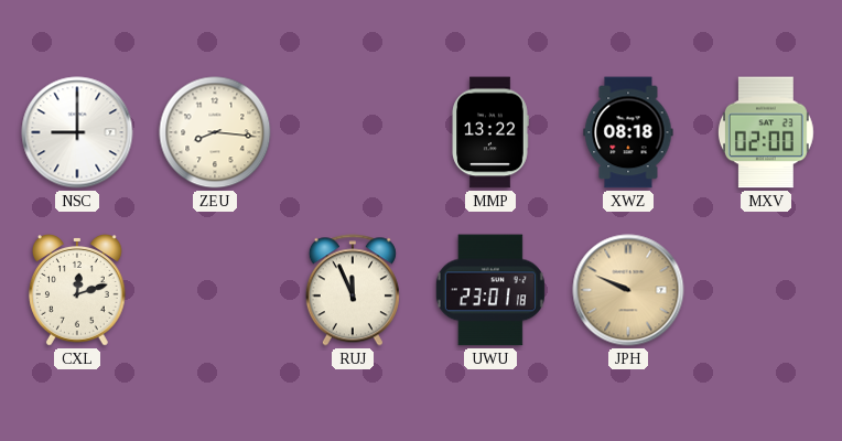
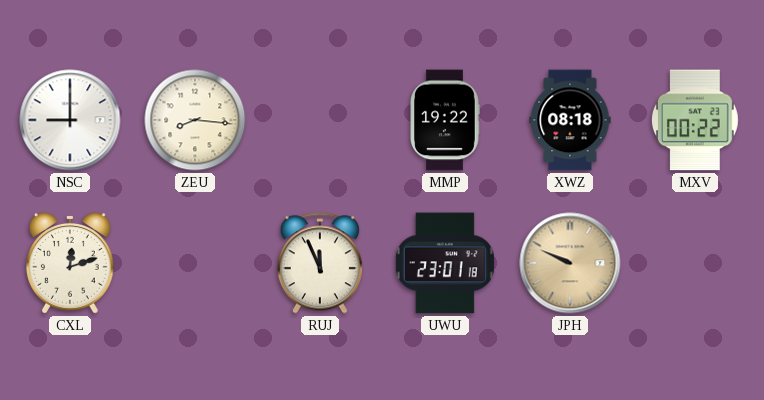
MMP: 13:22 -> 19:22 (445, 120)
MXV: 02:00 -> 00:22 (695, 120)
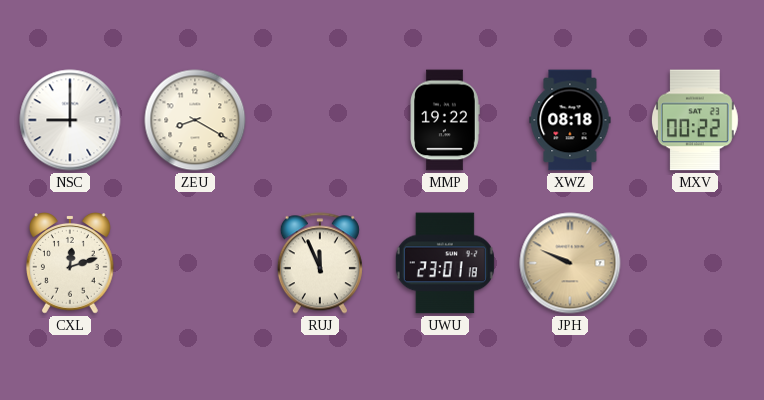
ZEU: 8:16 -> 8:20 (195, 120)
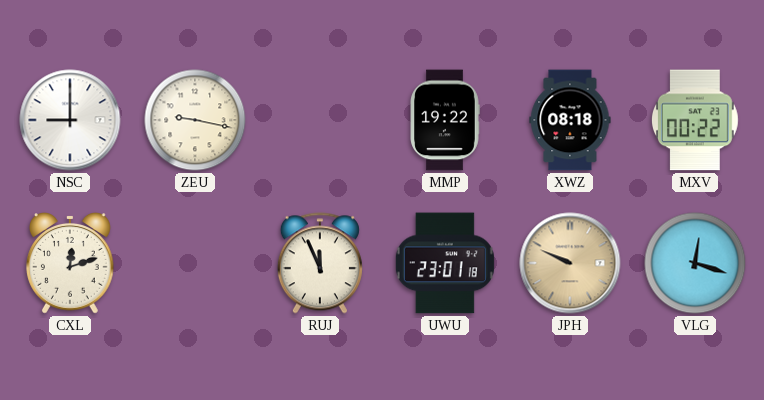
ZEU: 8:20 -> 9:17 (195, 120)
VLG: none -> 12:18 (695, 263)
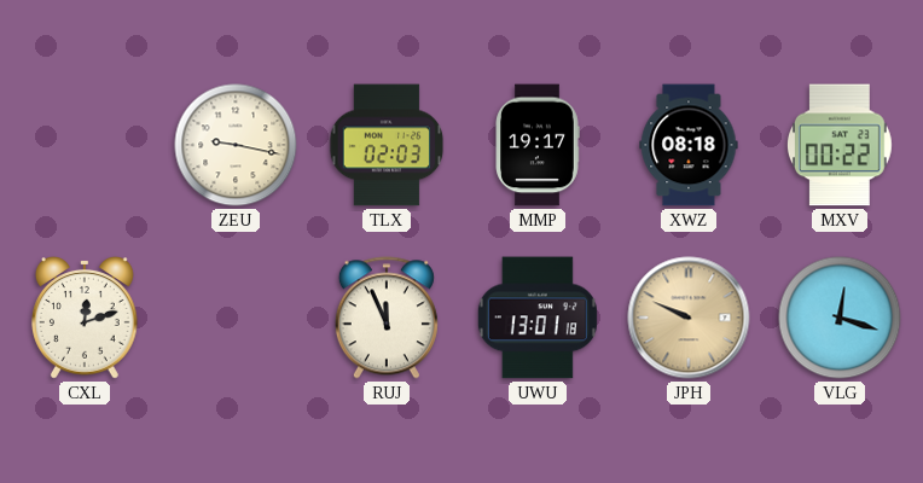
NSC: 9:00 -> none (70, 120)
TLX: none -> 02:03 (387, 145)
MMP: 19:22 -> 19:17 (538, 145)
UWU: 23:01 -> 13:01 (538, 318)
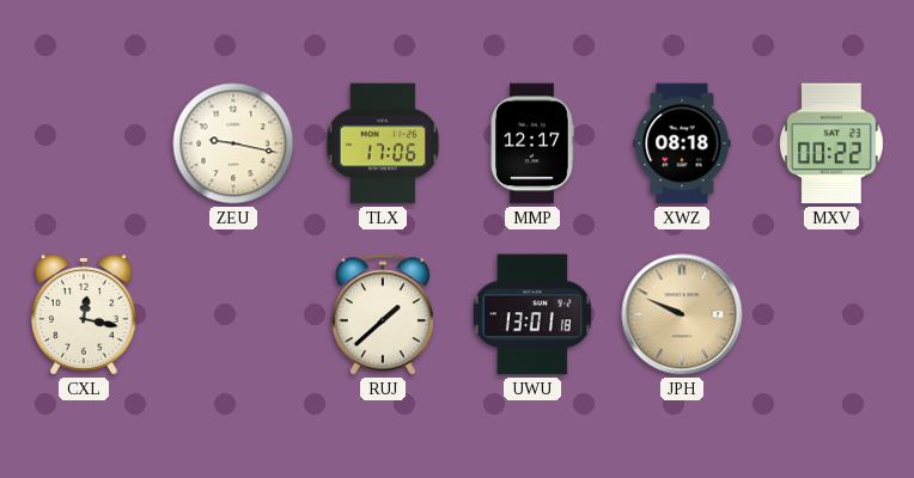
TLX: 02:03 -> 17:06 (383, 143)
MMP: 19:17 -> 12:17 (532, 143)
CXL: 12:12 -> 12:17 (84, 315)
RUJ: 11:56 -> 1:38 (383, 314)
VLG: 12:18 -> none (840, 318)
